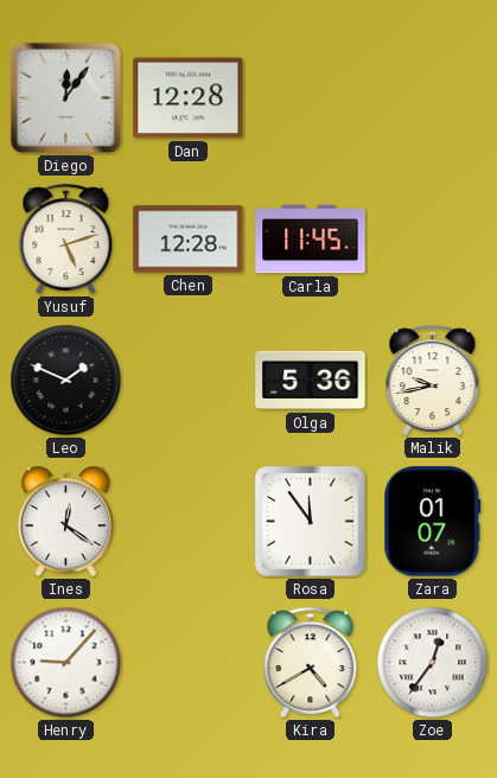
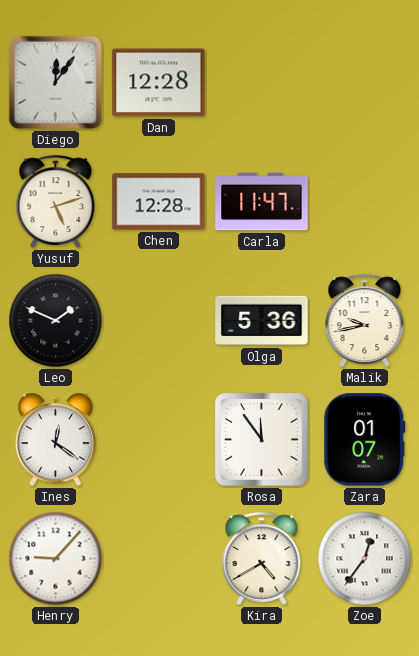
Carla: 11:45 -> 11:47 (262, 202)
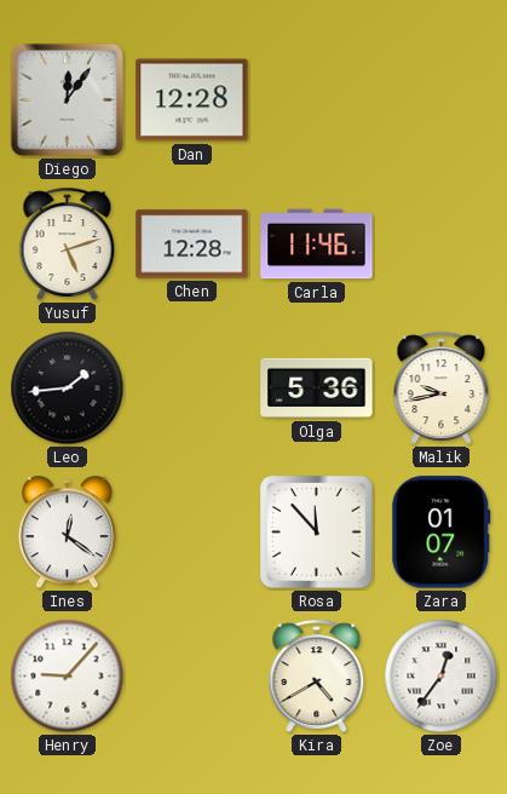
Carla: 11:47 -> 11:46 (317, 244)
Leo: 1:49 -> 1:44 (68, 389)
Rosa: 11:54 -> 11:53 (317, 533)
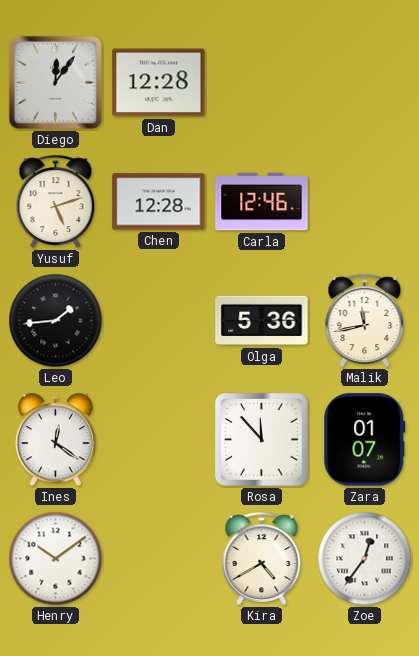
Carla: 11:46 -> 12:46 (262, 202)
Malik: 9:43 -> 11:43 (365, 320)
Henry: 9:07 -> 10:09 (56, 559)
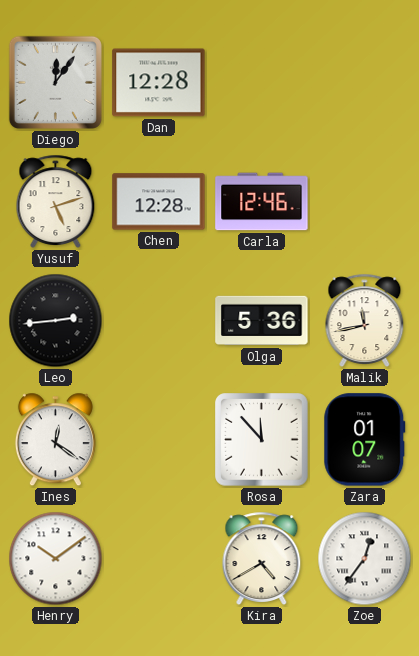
Leo: 1:44 -> 2:44 (56, 321)
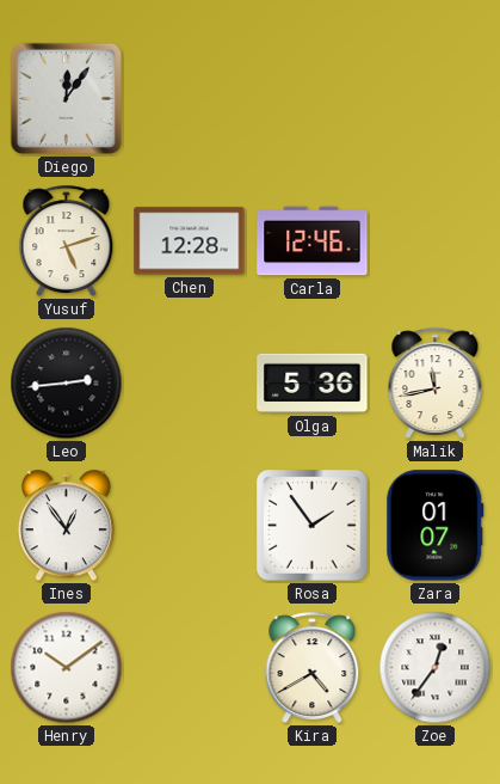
Dan: 12:28 -> none (159, 83)
Ines: 12:21 -> 12:54 (66, 526)
Rosa: 11:53 -> 1:54 (313, 526)
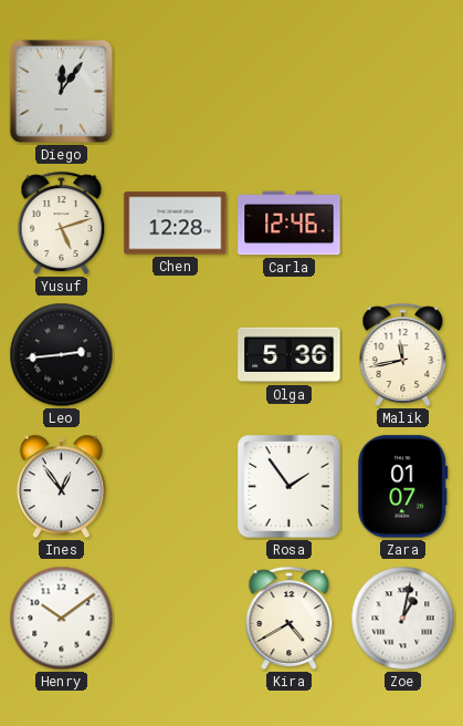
Zoe: 12:36 -> 1:02 (403, 619)
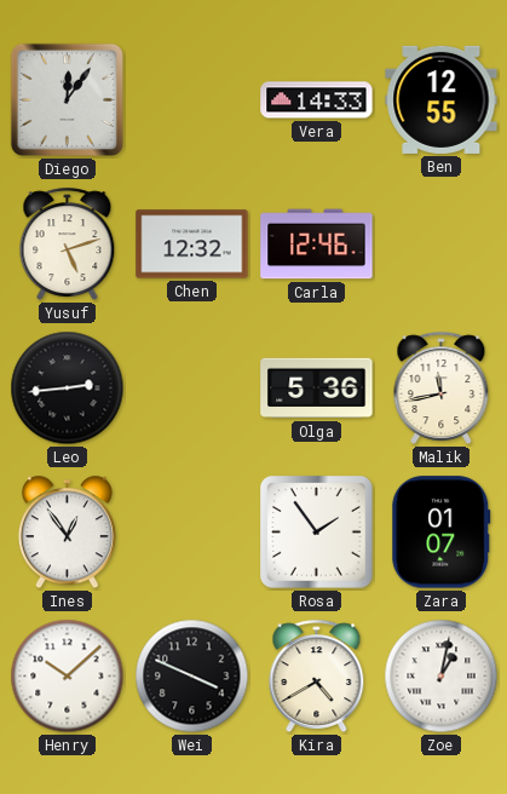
Vera: none -> 14:33 (317, 100)
Ben: none -> 12:55 (442, 99)
Chen: 12:28 -> 12:32 (192, 244)
Henry: 10:09 -> 10:08 (68, 677)
Wei: none -> 3:49 (192, 677)
